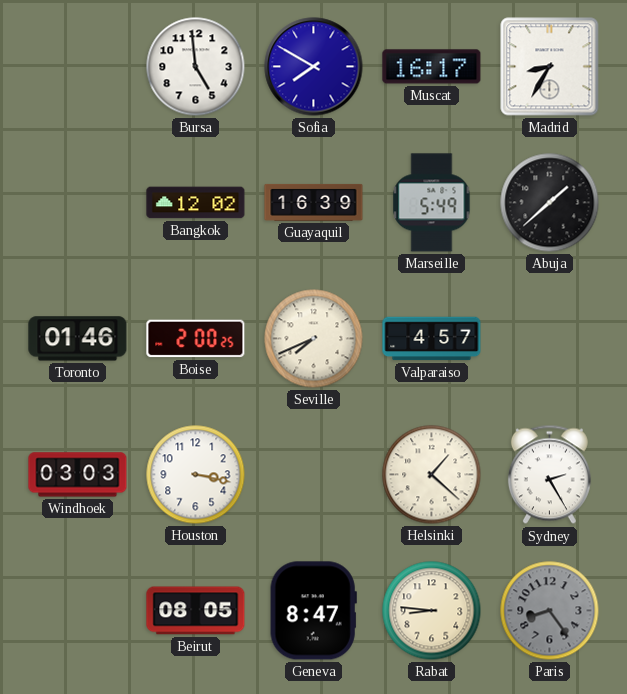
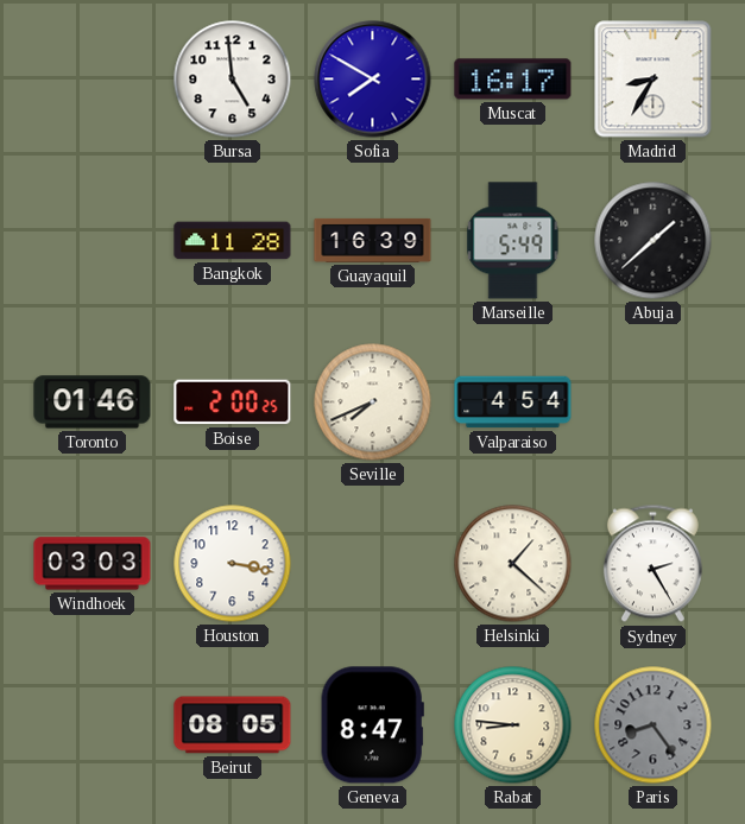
Bangkok: 12:02 -> 11:28 (233, 241)
Valparaiso: 4:57 -> 4:54 (513, 403)
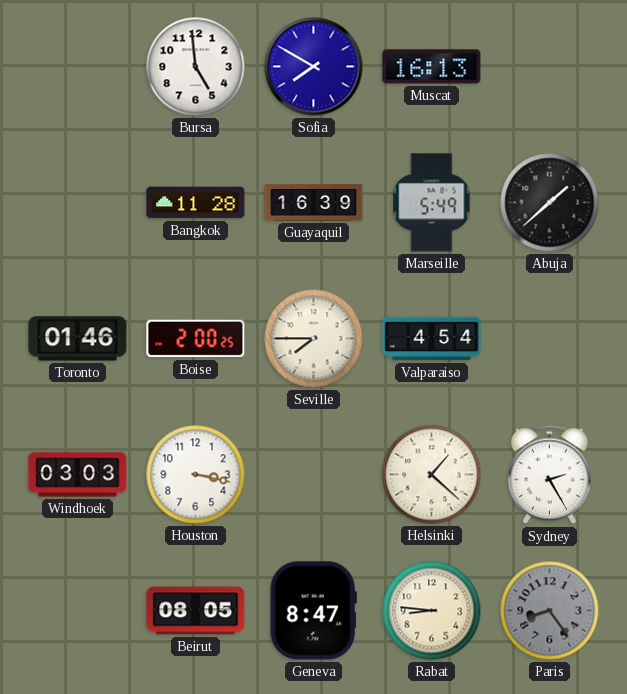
Muscat: 16:17 -> 16:13 (432, 67)
Madrid: 8:35 -> none (654, 80)
Seville: 7:41 -> 7:45 (314, 339)
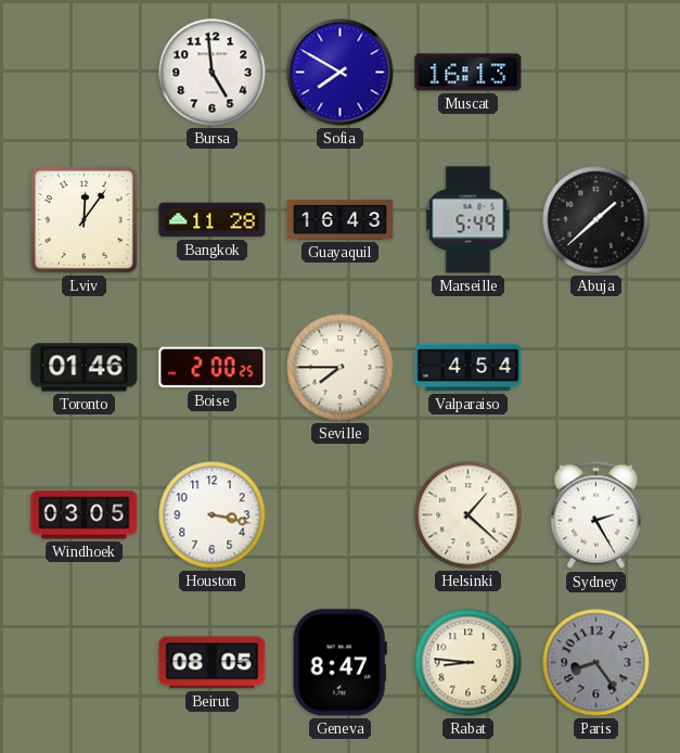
Lviv: none -> 12:06 (84, 219)
Guayaquil: 16:39 -> 16:43 (341, 219)
Windhoek: 03:03 -> 03:05 (85, 515)
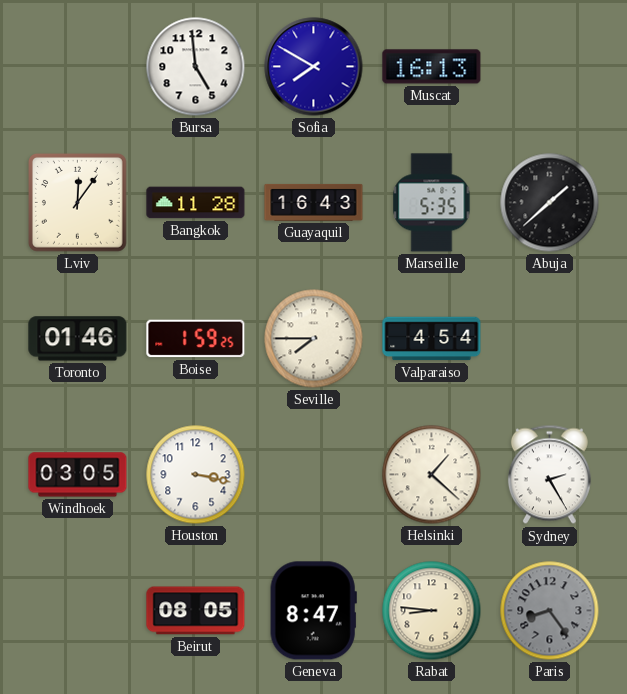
Marseille: 5:49 -> 5:35 (432, 203)
Boise: 2:00 -> 1:59 (196, 339)
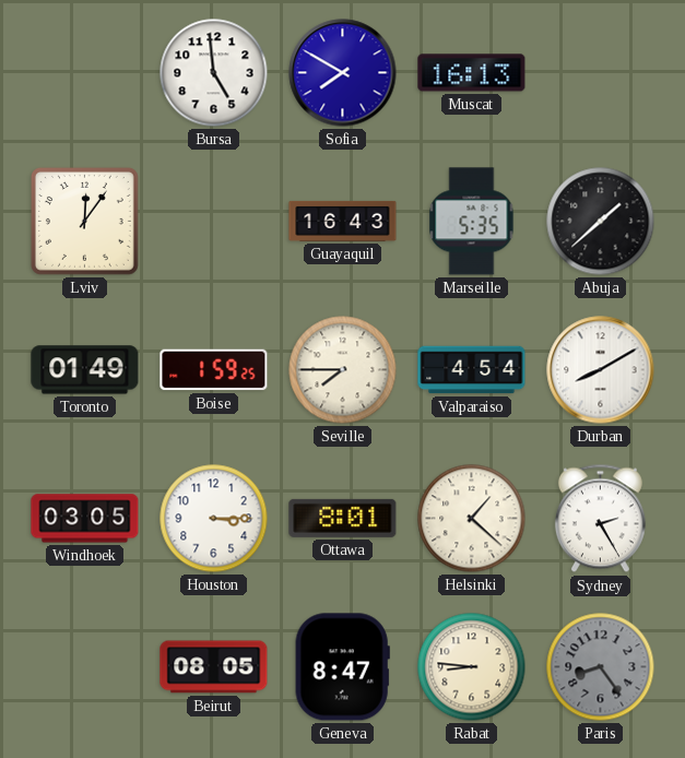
Bangkok: 11:28 -> none (196, 203)
Toronto: 01:46 -> 01:49 (85, 370)
Durban: none -> 8:10 (601, 370)
Houston: 3:17 -> 3:15 (214, 519)
Ottawa: none -> 8:01 (343, 518)
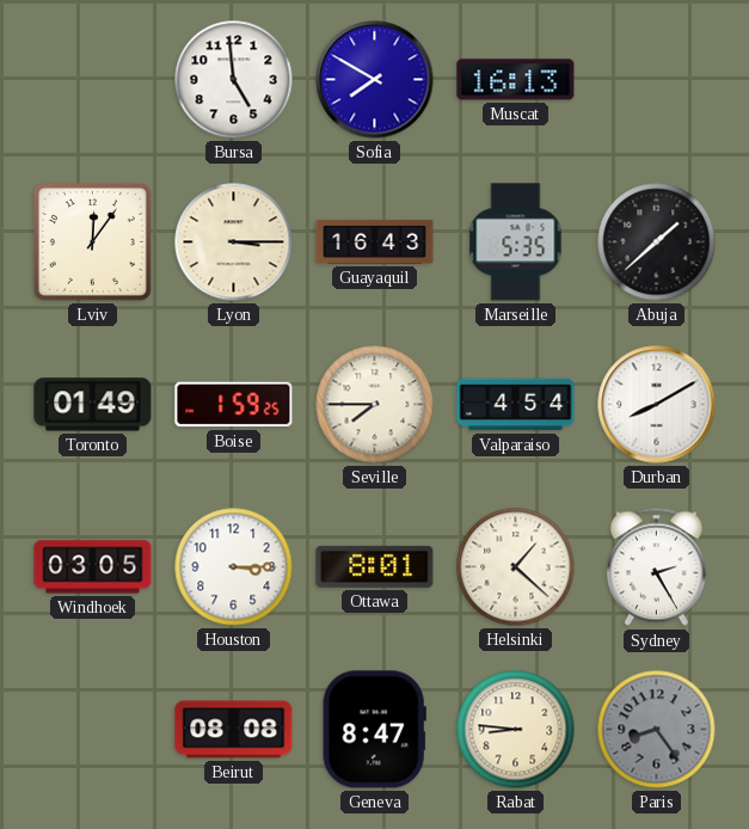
Lyon: none -> 3:15 (234, 242)
Beirut: 08:05 -> 08:08 (234, 730)
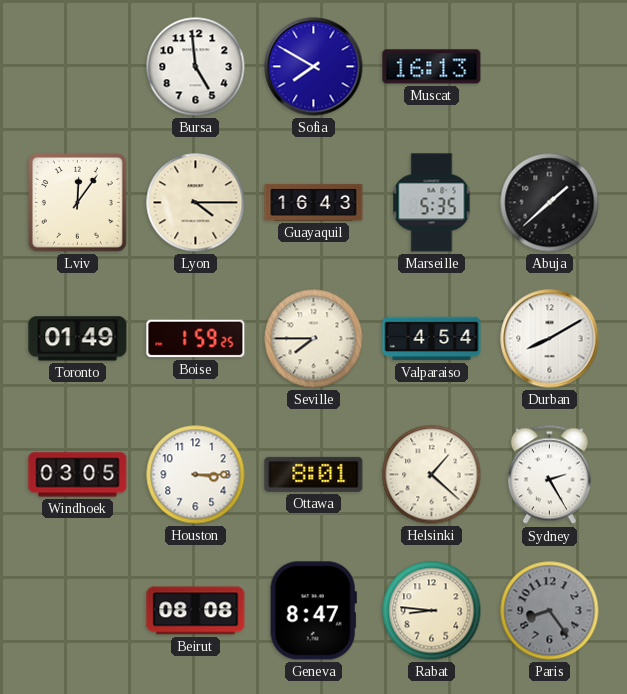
Lyon: 3:15 -> 4:15 (196, 203)
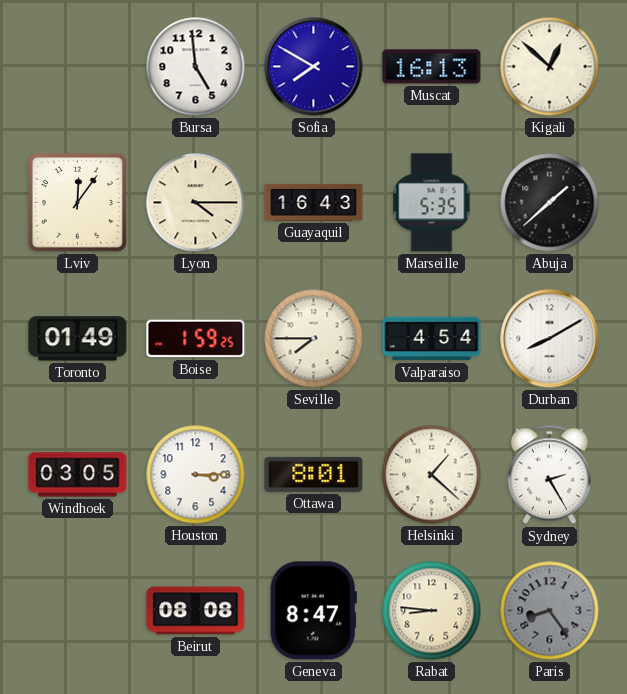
Kigali: none -> 12:52 (550, 67)
